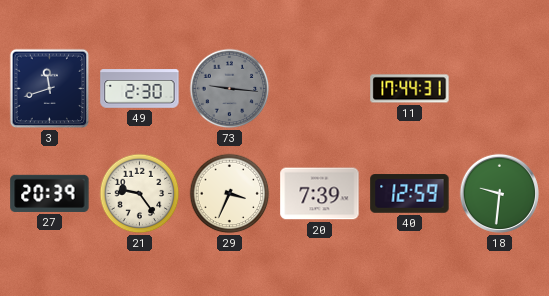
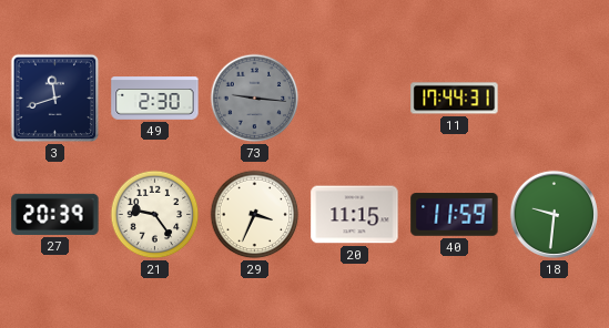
20: 7:39 -> 11:15 (355, 215)
40: 12:59 -> 11:59 (455, 215)
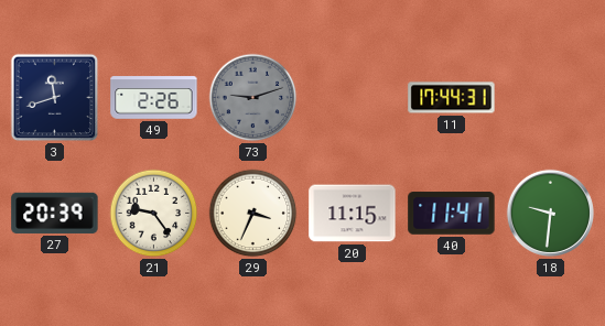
49: 2:30 -> 2:26 (154, 98)
73: 9:16 -> 9:12 (253, 98)
40: 11:59 -> 11:41 (452, 214)
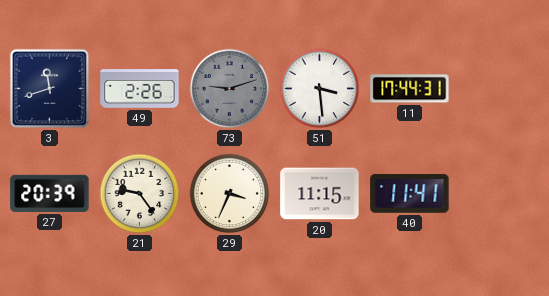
51: none -> 3:29 (320, 89)
18: 9:31 -> none (550, 213)
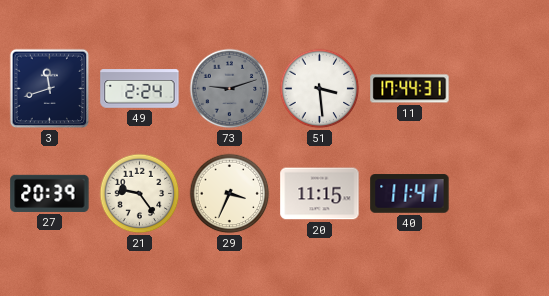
49: 2:26 -> 2:24 (140, 89)
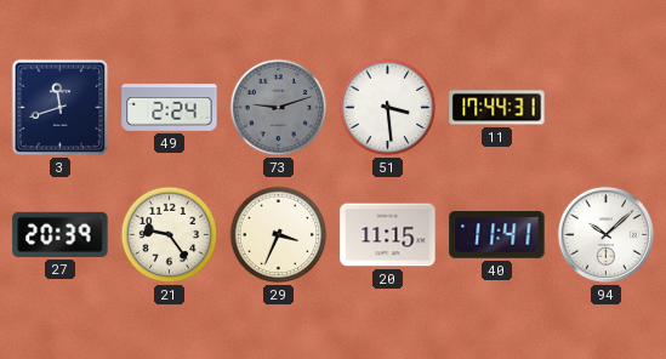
94: none -> 10:08 (605, 234)
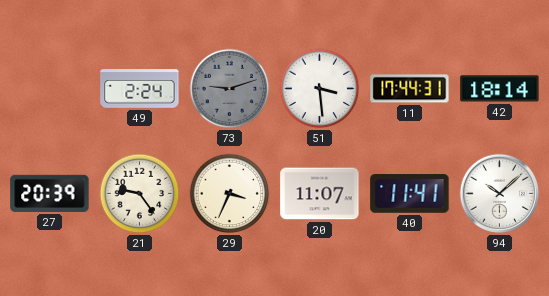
3: 11:42 -> none (61, 108)
42: none -> 18:14 (500, 89)
20: 11:15 -> 11:07 (320, 194)
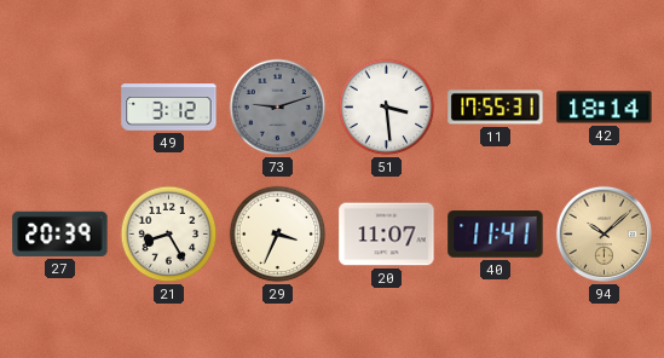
49: 2:24 -> 3:12 (169, 108)
11: 17:44 -> 17:55 (496, 108)
21: 9:24 -> 8:25 (169, 235)
94 dial: white -> champagne (604, 233)
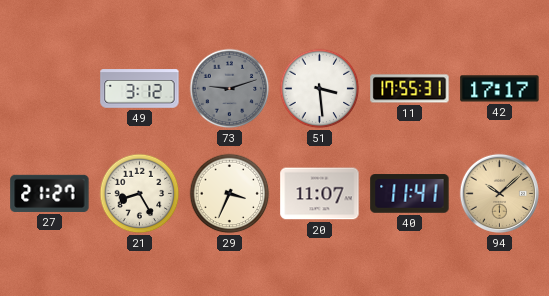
42: 18:14 -> 17:17 (500, 89)
27: 20:39 -> 21:27 (50, 193)
